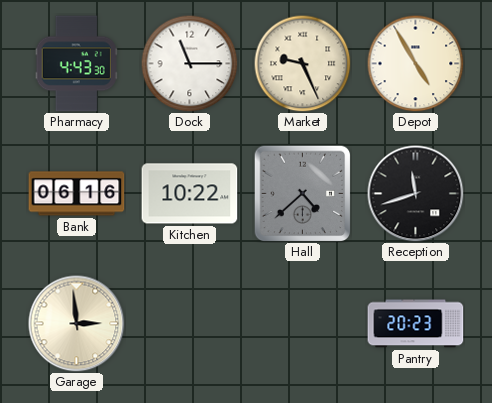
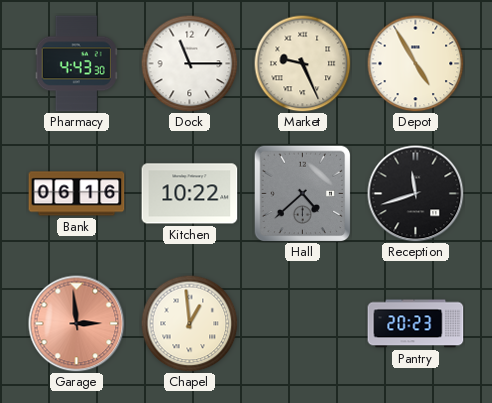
Garage dial: cream -> salmon (77, 324)
Chapel: none -> 12:59 (189, 323)
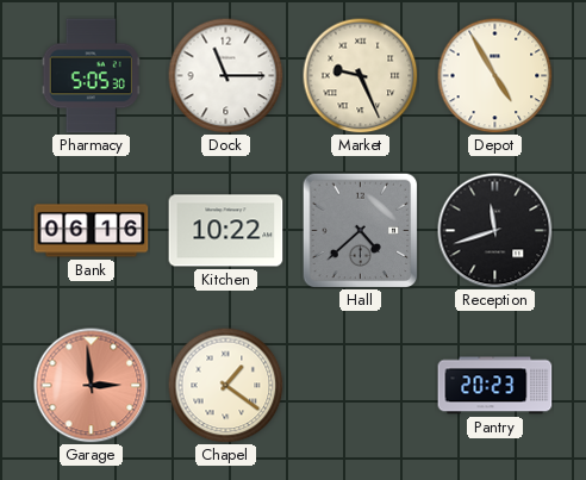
Pharmacy: 4:43 -> 5:05 (91, 76)
Chapel: 12:59 -> 1:21 (225, 385)
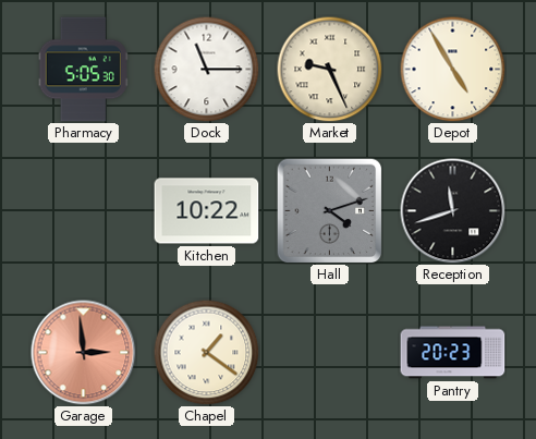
Bank: 06:16 -> none (92, 231)
Hall: 4:38 -> 4:12 (329, 210)
